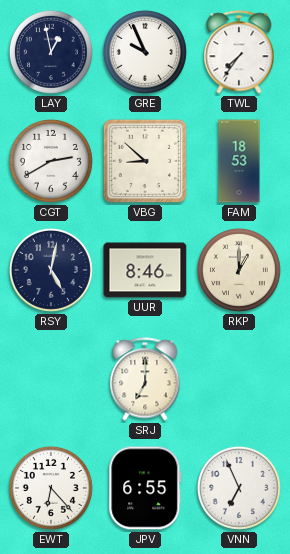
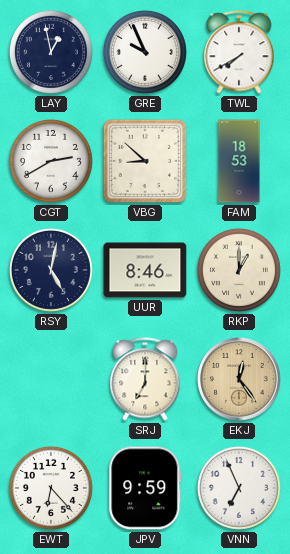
TWL: 7:36 -> 7:40 (239, 52)
EKJ: none -> 12:24 (240, 380)
JPV: 6:55 -> 9:59 (145, 488)
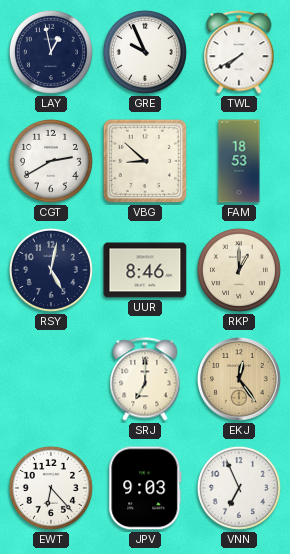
JPV: 9:59 -> 9:03 (145, 488)
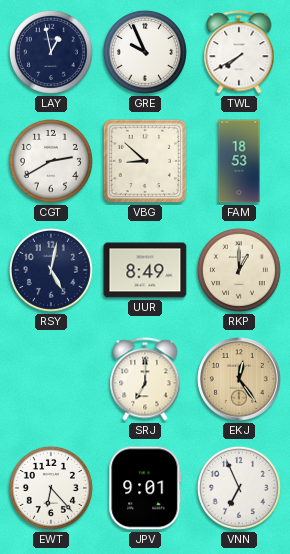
UUR: 8:46 -> 8:49 (145, 270)
JPV: 9:03 -> 9:01 (145, 488)
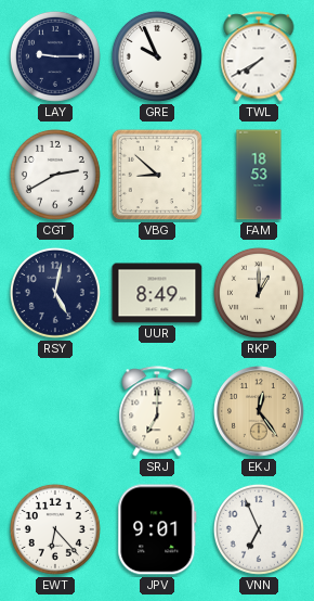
LAY: 12:58 -> 9:15 (55, 56)
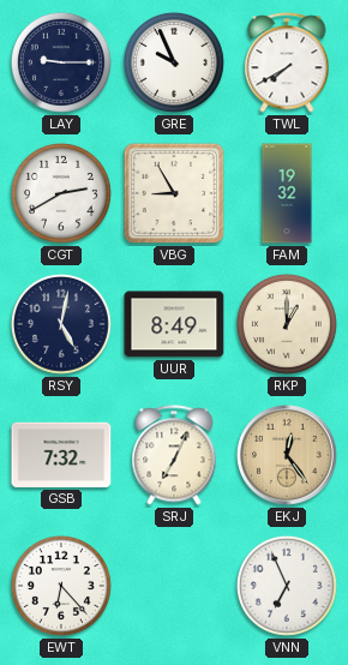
VBG: 8:52 -> 8:55 (174, 193)
FAM: 18:53 -> 19:32 (287, 193)
GSB: none -> 7:32 (61, 455)
SRJ: 7:00 -> 7:04 (174, 455)
JPV: 9:01 -> none (157, 529)
